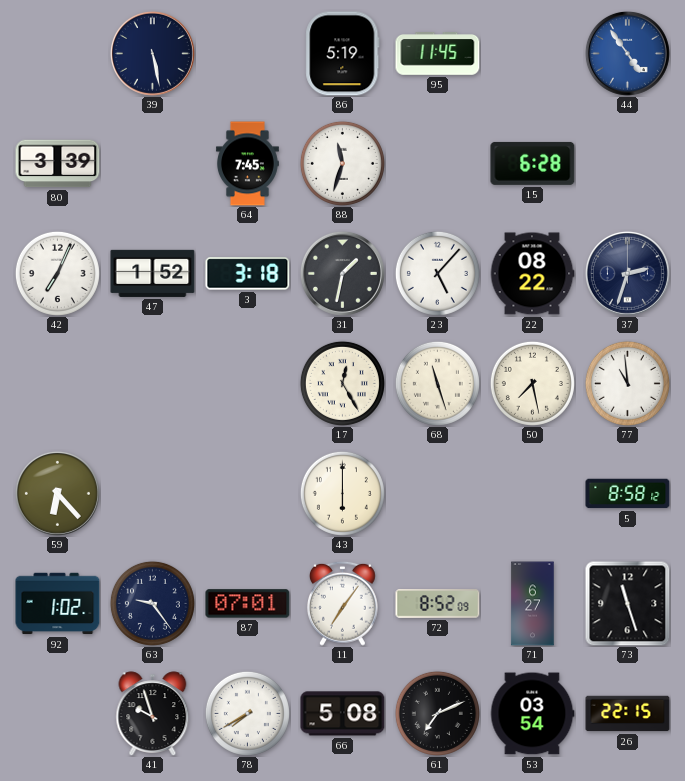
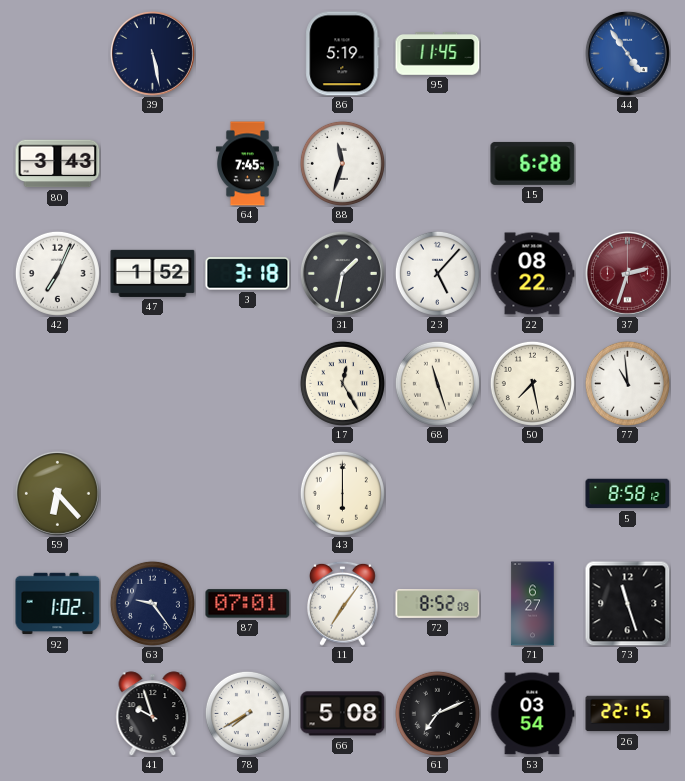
80: 3:39 -> 3:43 (58, 164)
37 dial: navy -> burgundy (627, 273)
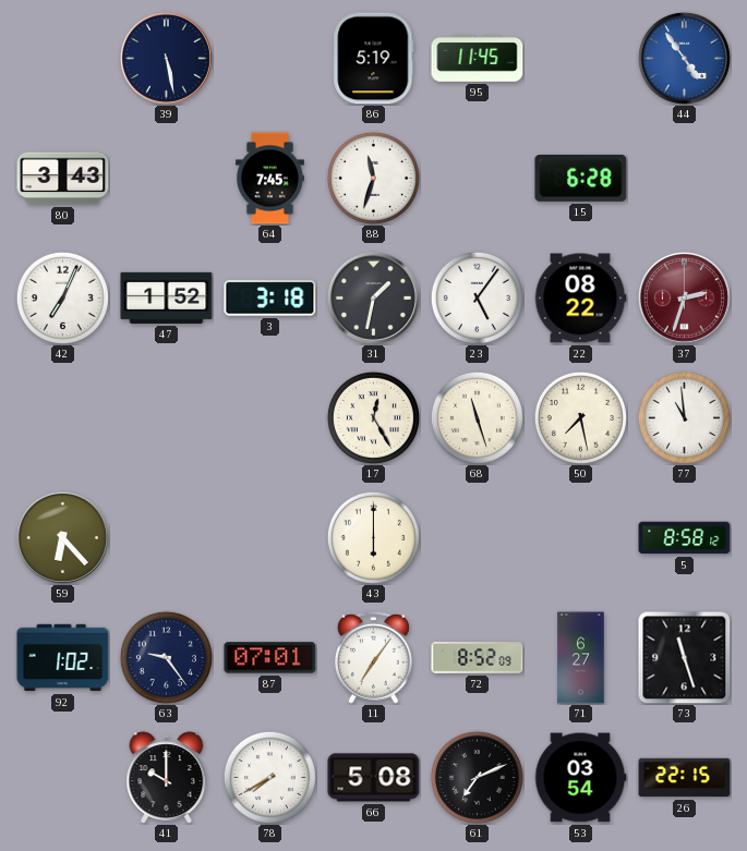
23: 5:07 -> 5:06 (477, 297)
41: 9:57 -> 10:00 (167, 778)
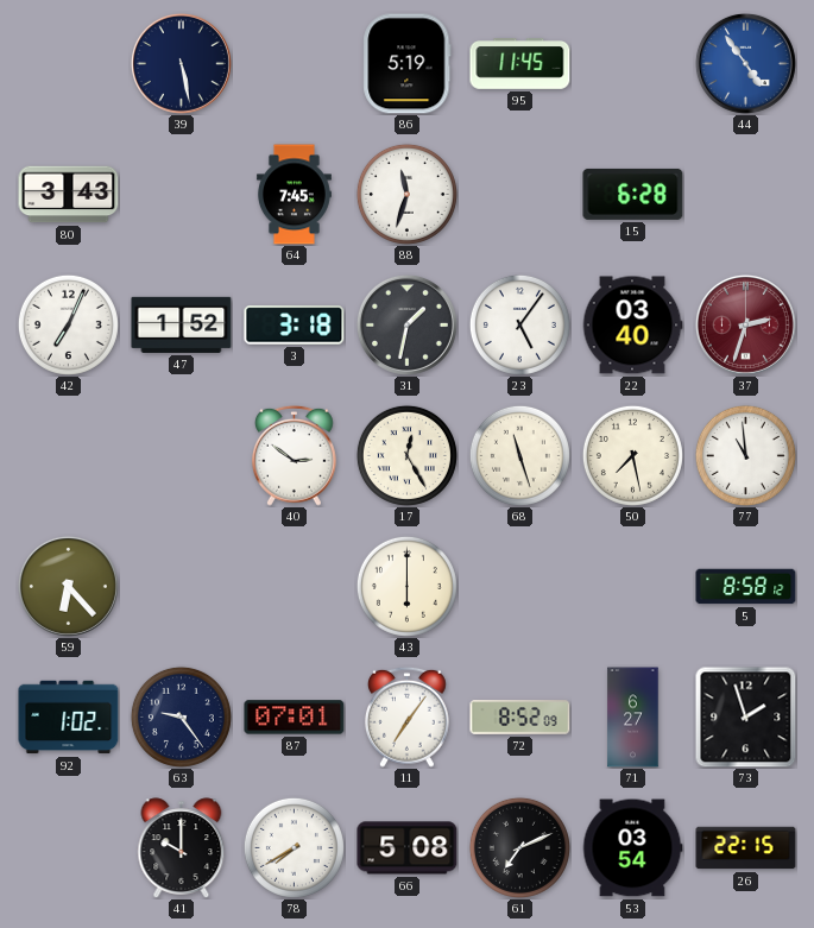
22: 08:22 -> 03:40 (632, 326)
40: none -> 2:51 (295, 455)
73: 11:27 -> 1:57 (746, 718)
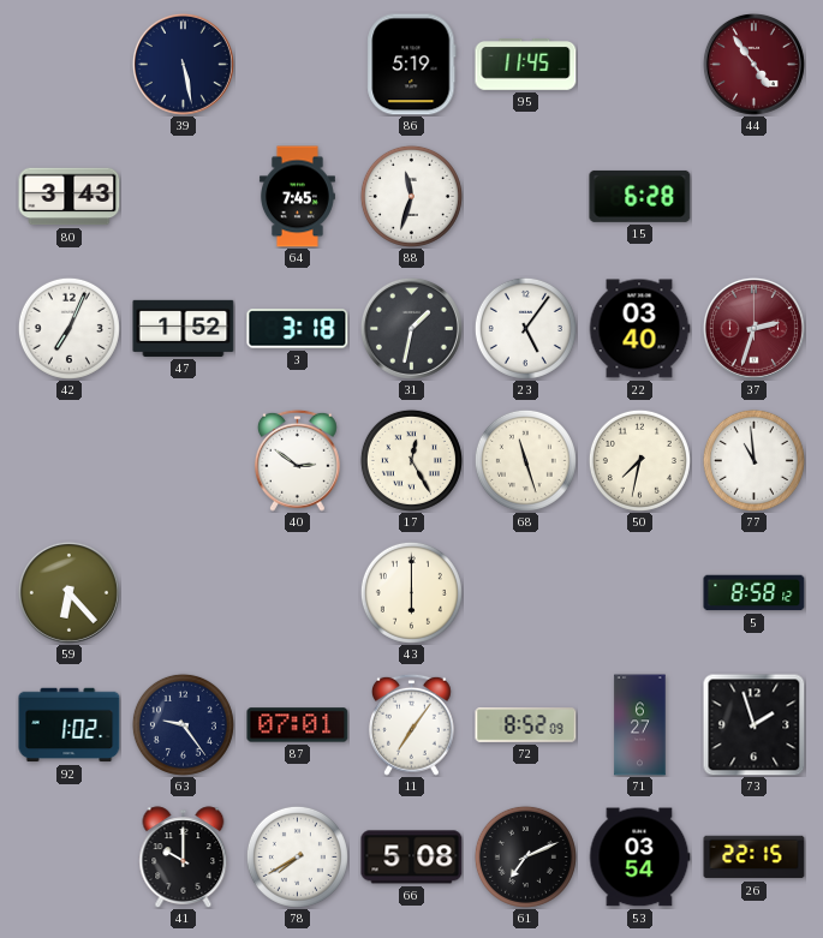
44 dial: blue -> burgundy (753, 64)
50: 7:28 -> 7:32 (639, 460)
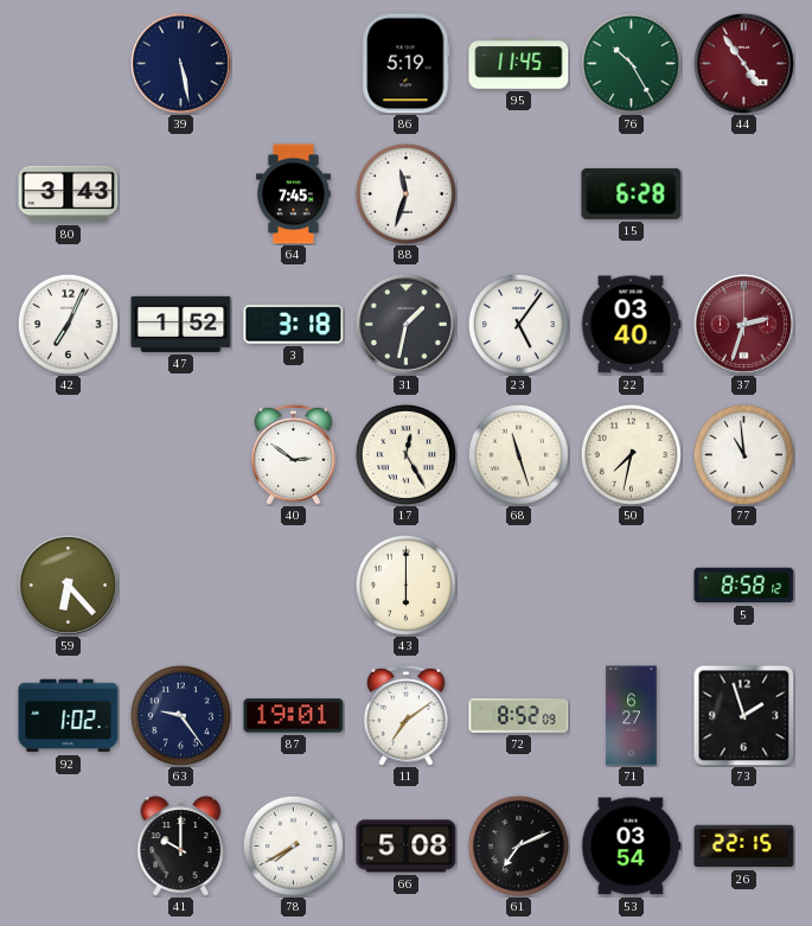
76: none -> 10:25 (631, 63)
87: 07:01 -> 19:01 (294, 716)
11: 7:06 -> 7:09 (407, 715)
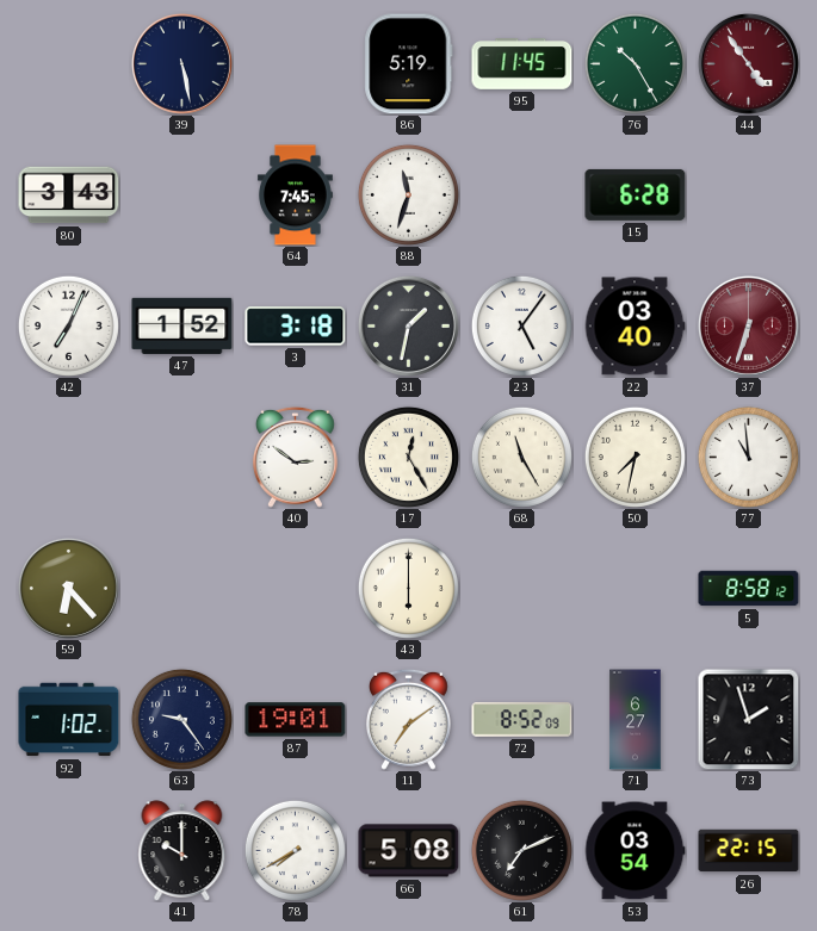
37: 2:33 -> 6:33 (748, 325)
68: 11:27 -> 11:25 (521, 457)
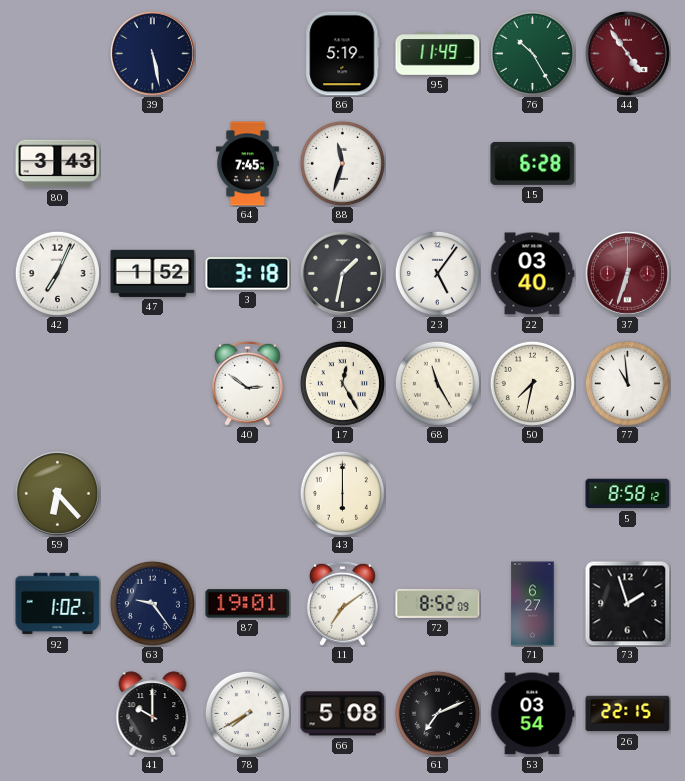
95: 11:45 -> 11:49 (438, 54)
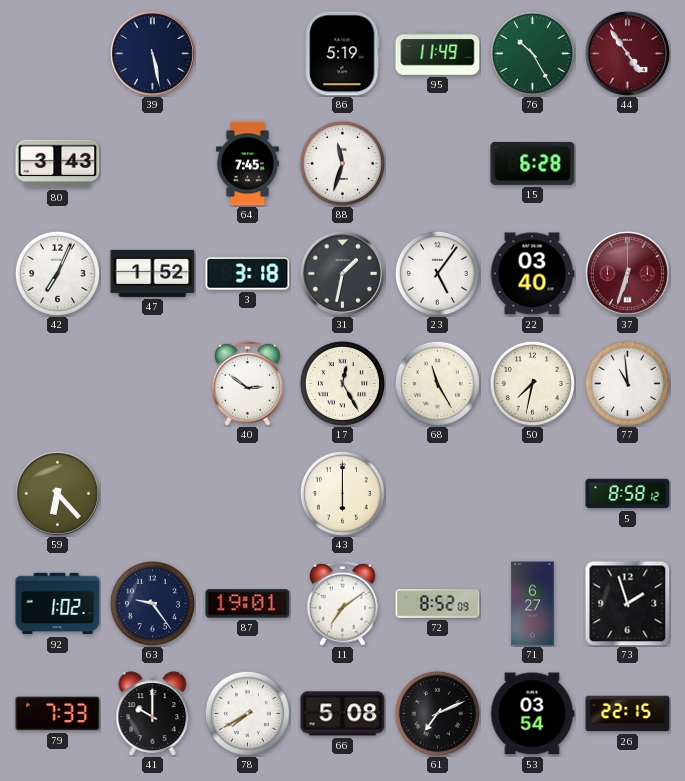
79: none -> 7:33 (58, 714)
